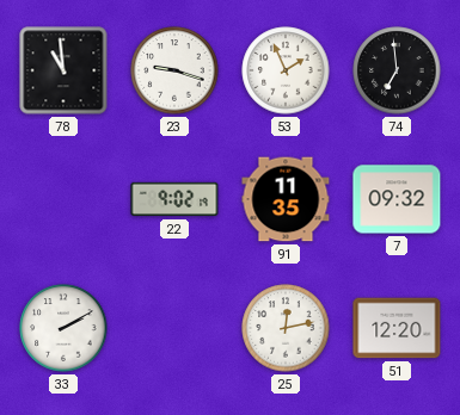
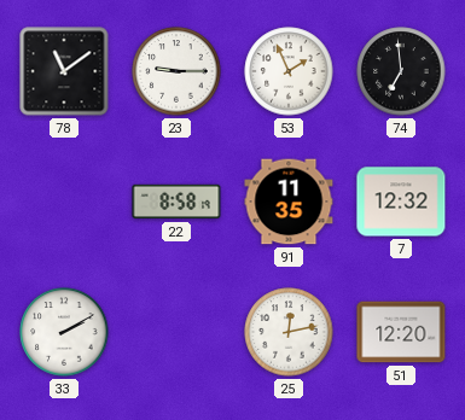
78: 10:59 -> 11:09 (64, 71)
23: 9:18 -> 9:15 (176, 71)
22: 9:02 -> 8:58 (176, 202)
7: 09:32 -> 12:32 (401, 202)
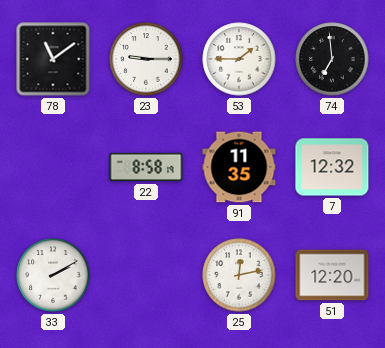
53: 1:56 -> 1:45 (239, 59)
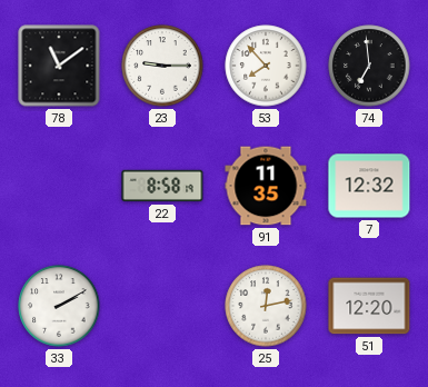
53: 1:45 -> 7:53 (266, 66)
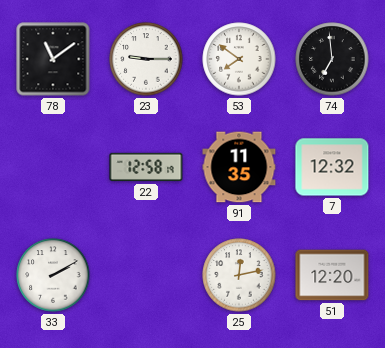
53: 7:53 -> 7:51 (239, 59)
22: 8:58 -> 12:58 (146, 167)
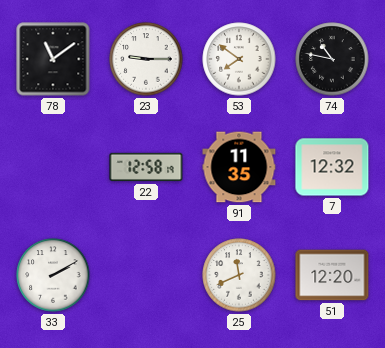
74: 6:59 -> 10:47 (332, 59)
25: 12:13 -> 11:41 (239, 275)
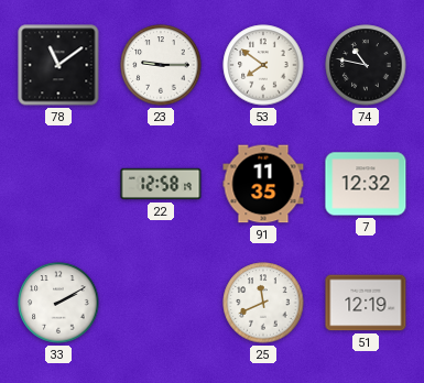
51: 12:20 -> 12:19 (366, 303)
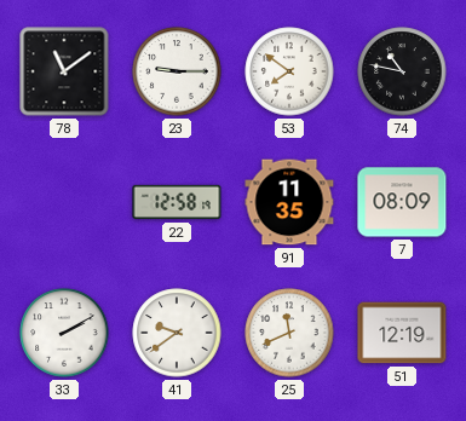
7: 12:32 -> 08:09 (402, 202)
41: none -> 9:39 (177, 333)
